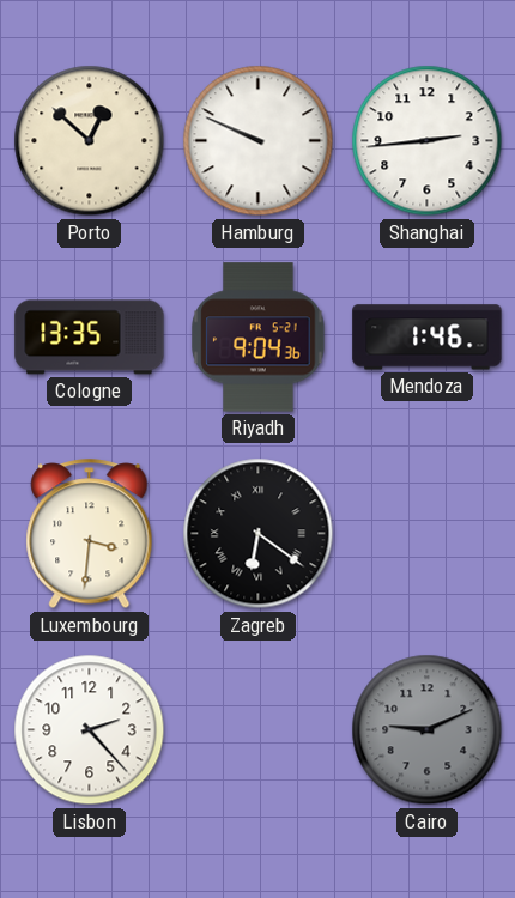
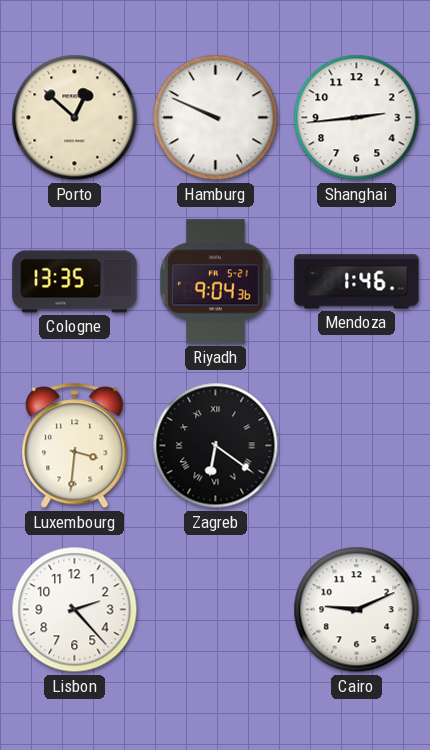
Cairo dial: grey -> white (357, 610)
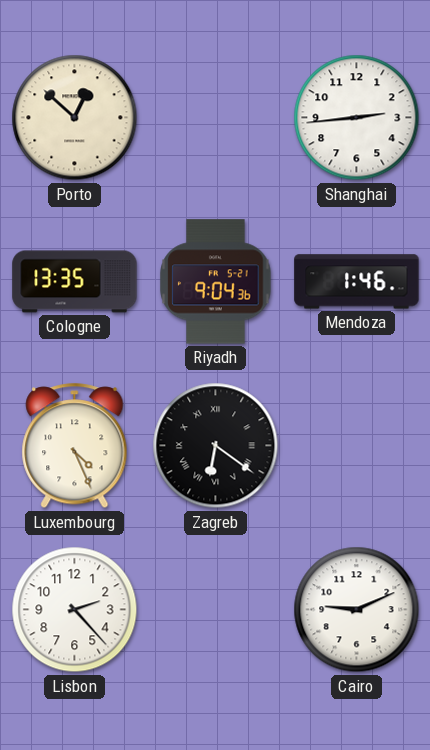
Hamburg: 9:49 -> none (216, 118)
Luxembourg: 3:31 -> 4:26 (75, 446)
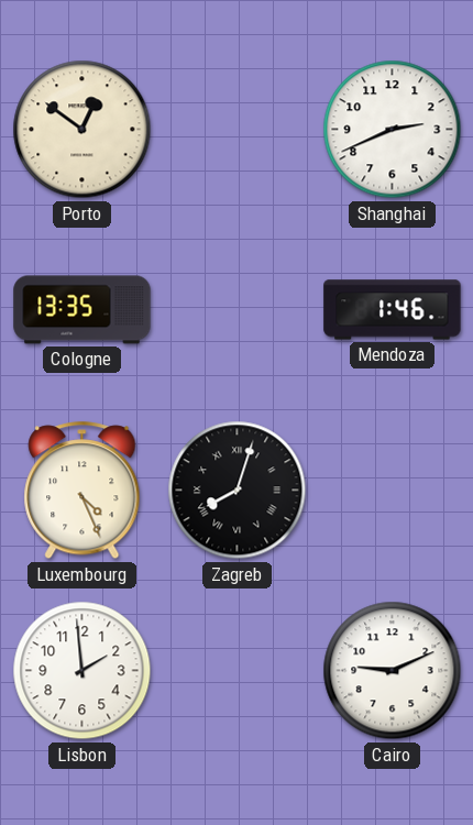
Porto: 12:52 -> 12:51 (82, 130)
Shanghai: 2:44 -> 2:41 (393, 130)
Riyadh: 9:04 -> none (216, 282)
Zagreb: 6:21 -> 8:03 (238, 491)
Lisbon: 2:23 -> 1:59 (82, 671)
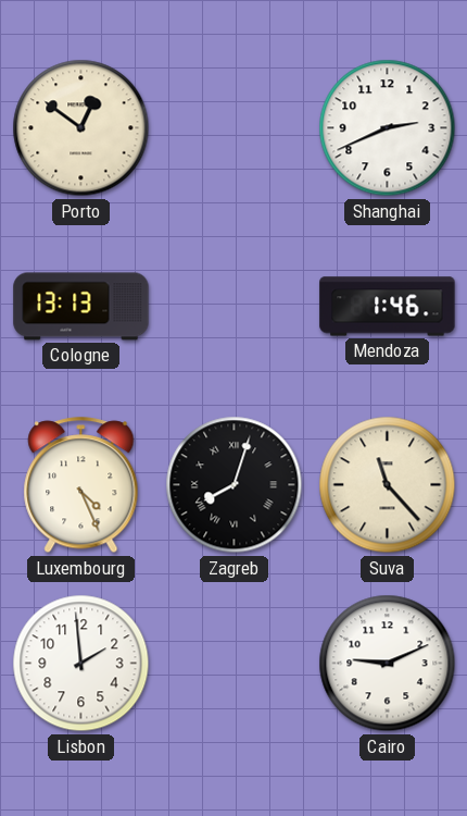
Cologne: 13:35 -> 13:13 (81, 307)
Suva: none -> 11:23 (388, 485)
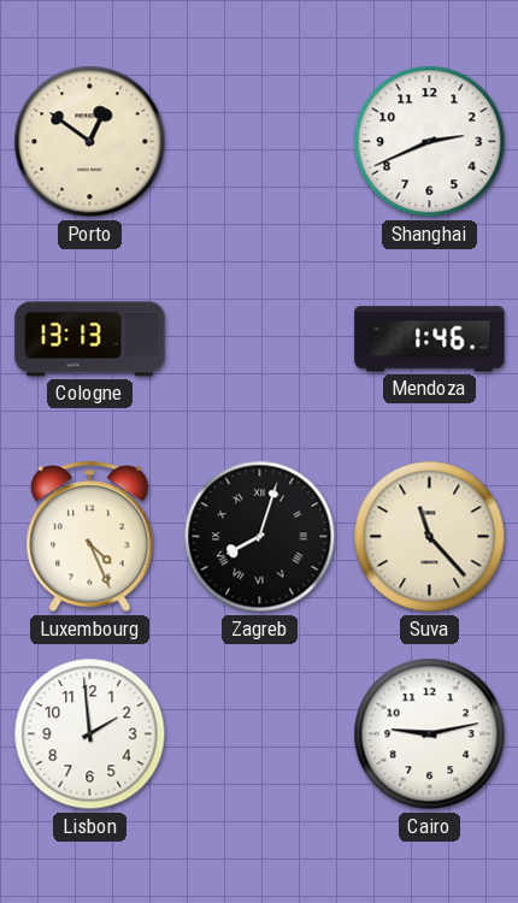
Cairo: 9:11 -> 9:13 (430, 734)
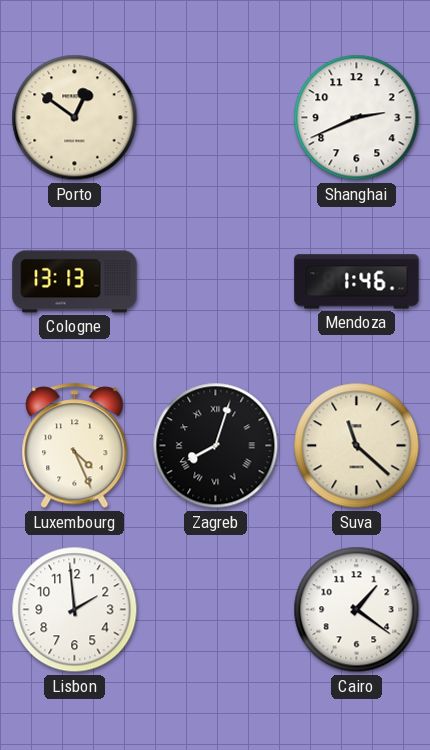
Suva: 11:23 -> 11:22 (357, 446)
Cairo: 9:13 -> 1:21 (357, 610)
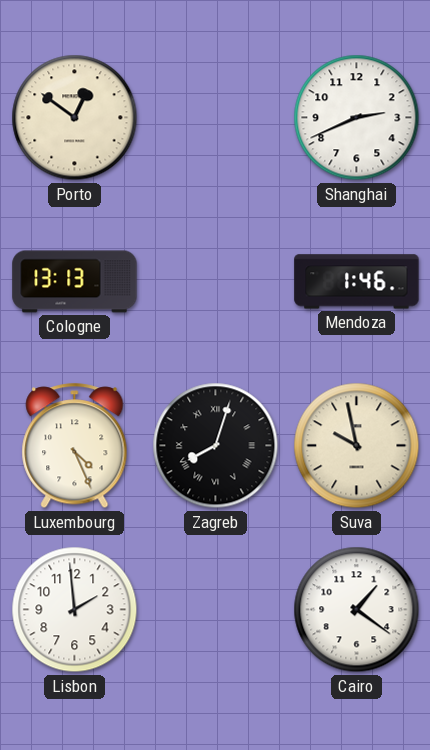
Suva: 11:22 -> 9:58 (357, 446)
